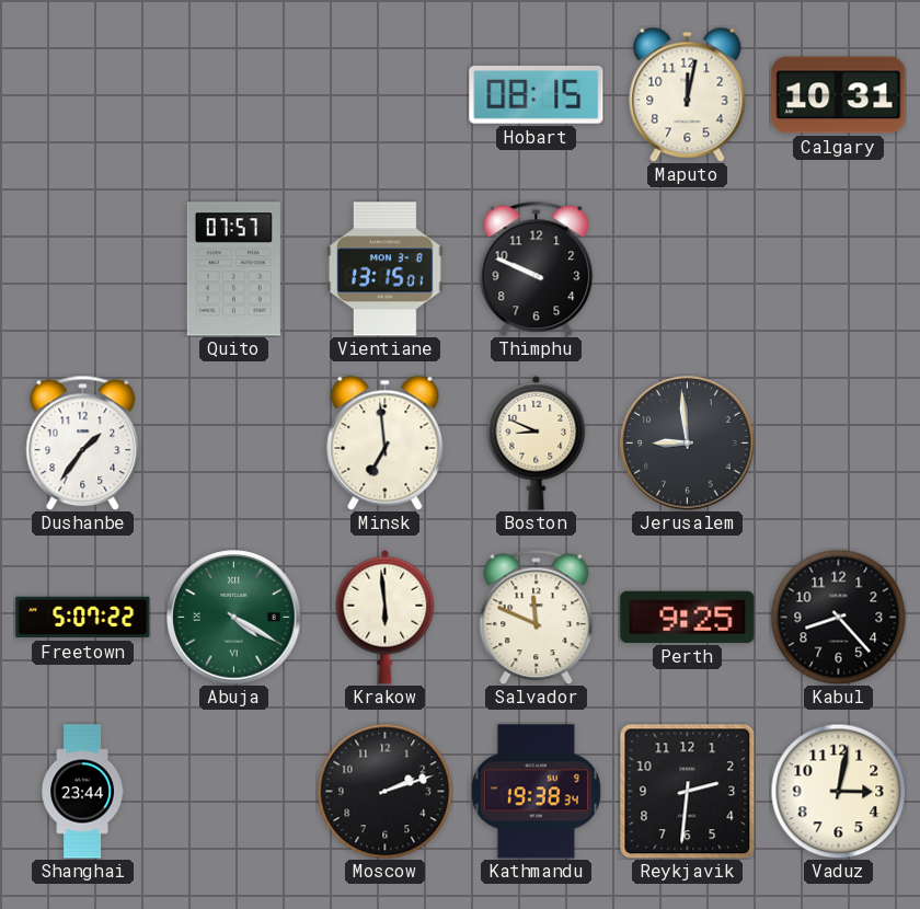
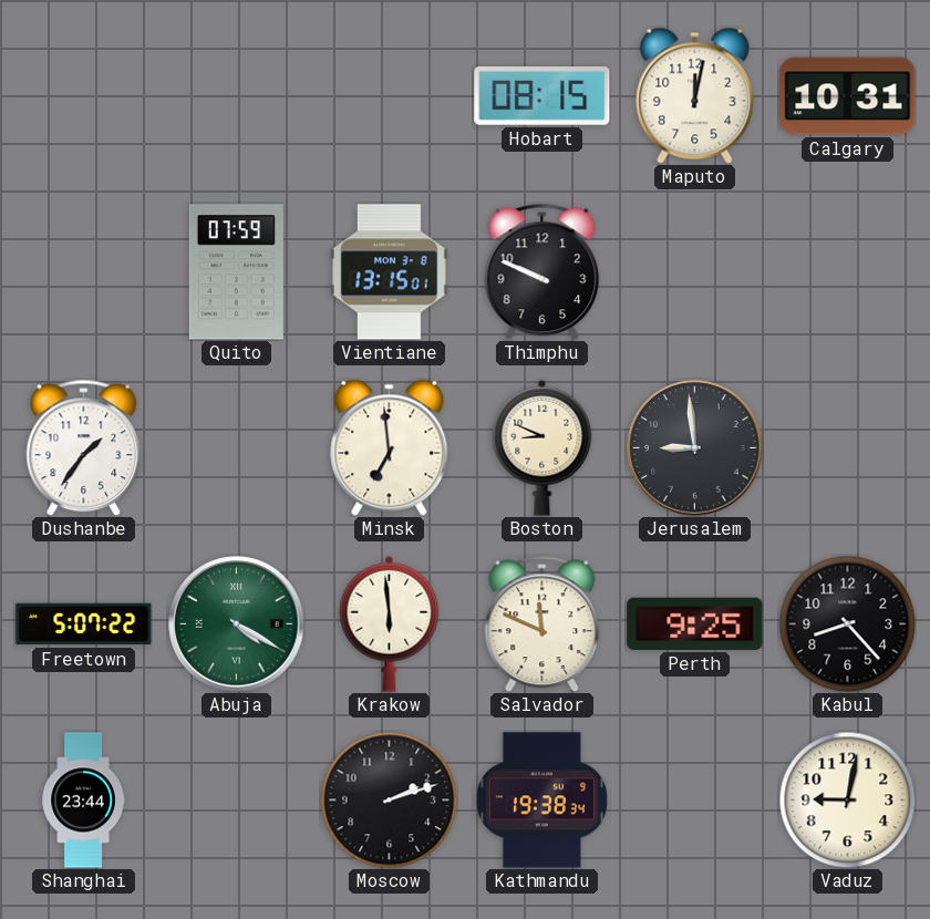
Quito: 07:57 -> 07:59 (236, 272)
Reykjavik: 2:31 -> none (687, 791)
Vaduz: 3:02 -> 9:02 (847, 799)
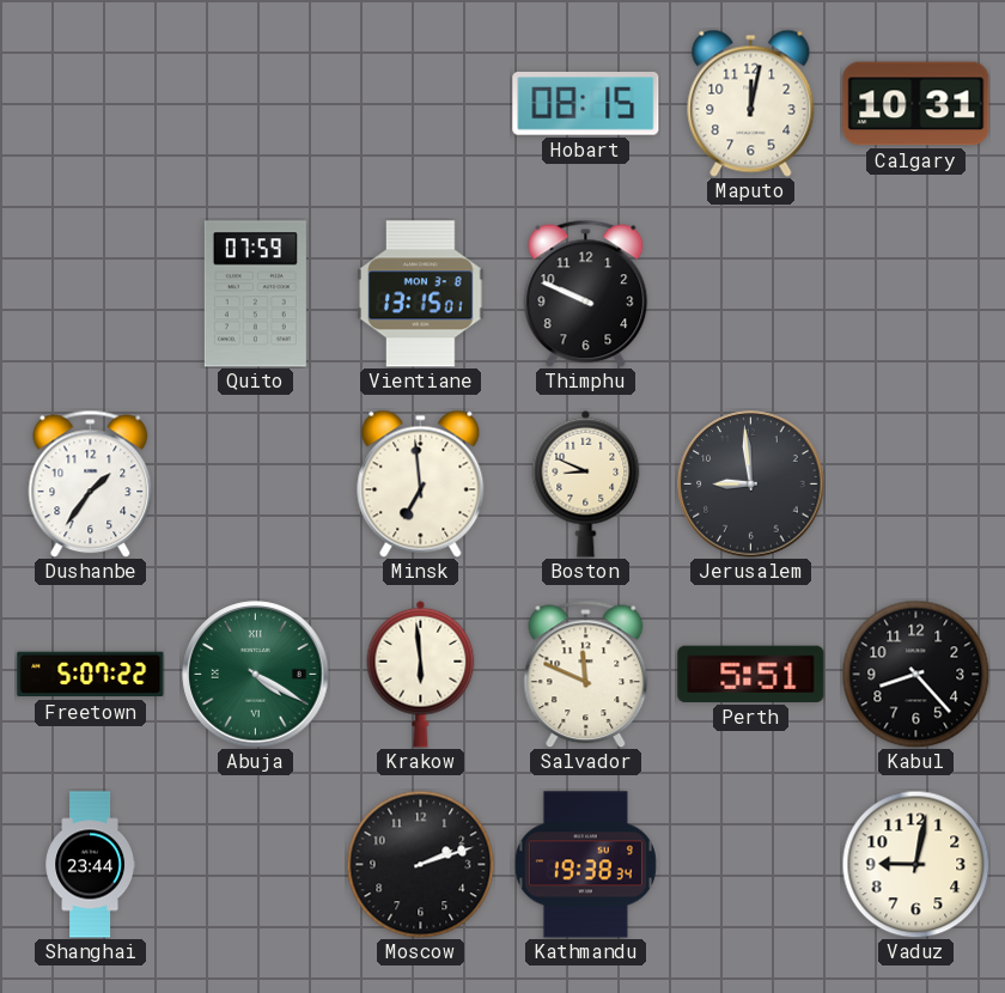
Perth: 9:25 -> 5:51 (751, 674)
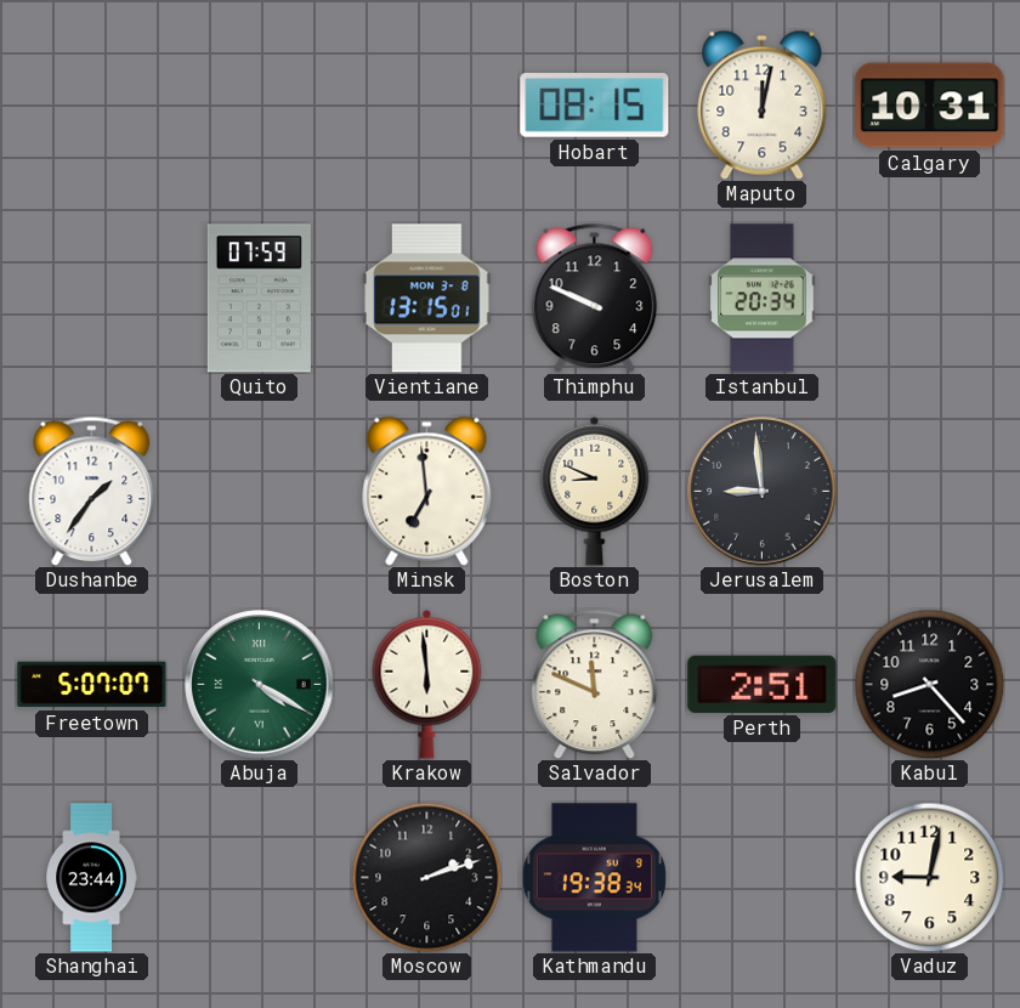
Istanbul: none -> 20:34 (763, 299)
Freetown: 5:07:22 -> 5:07:07 (92, 685)
Perth: 5:51 -> 2:51 (763, 684)
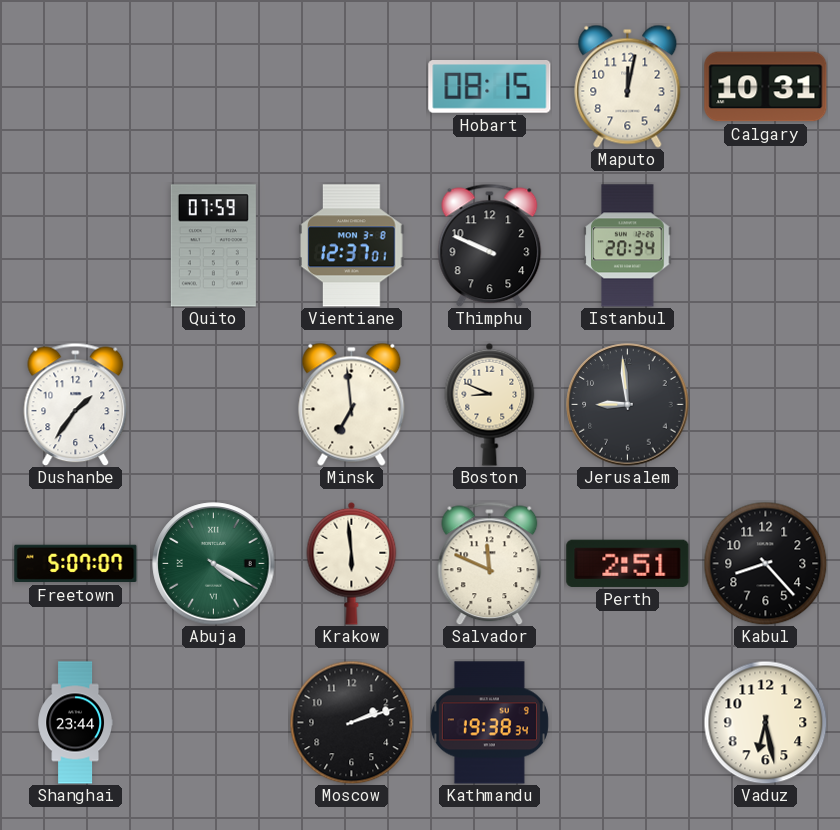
Vientiane: 13:15 -> 12:37 (352, 246)
Vaduz: 9:02 -> 6:28 (765, 722)
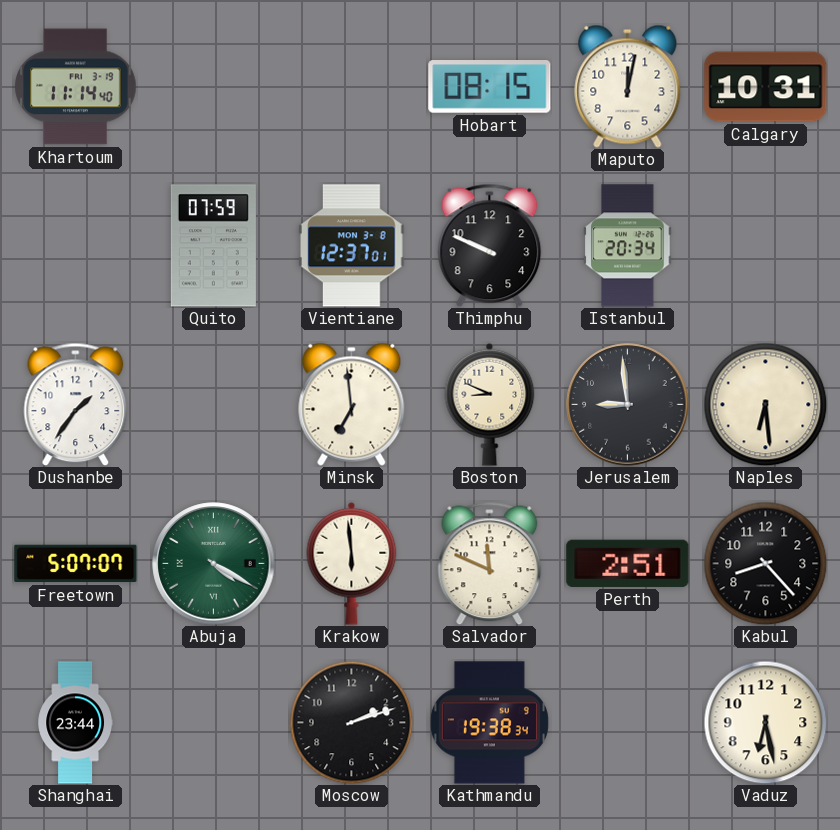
Khartoum: none -> 11:14 (76, 87)
Naples: none -> 6:29 (765, 404)
